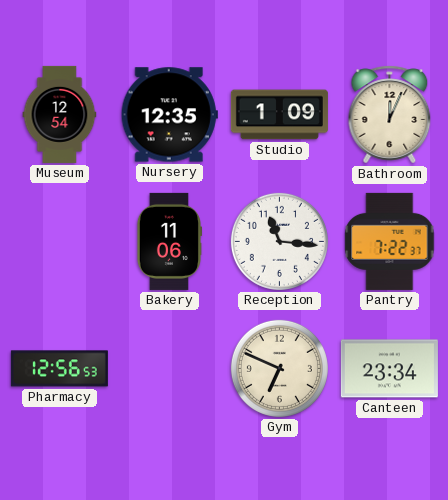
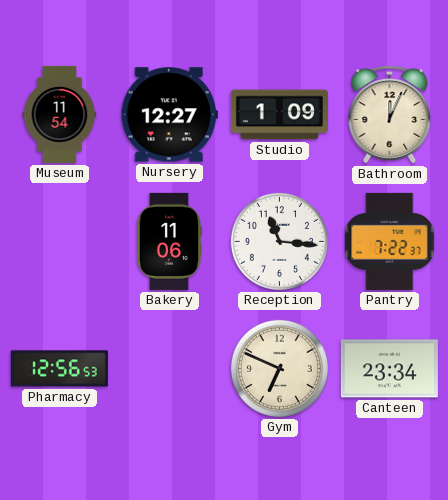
Museum: 12:54 -> 11:54 (60, 114)
Nursery: 12:35 -> 12:27 (169, 115)
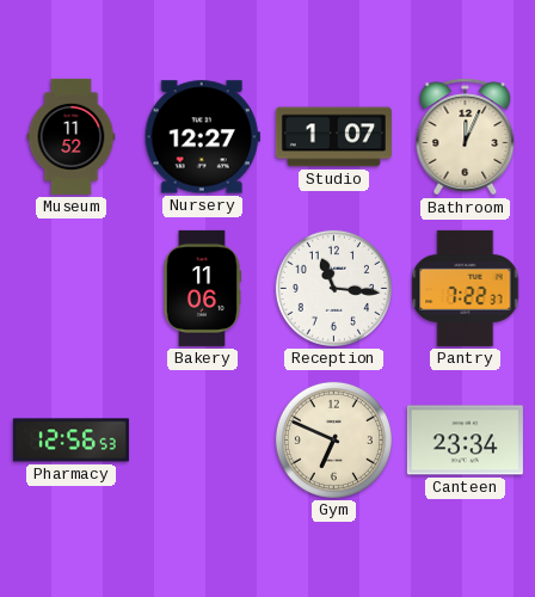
Museum: 11:54 -> 11:52 (72, 136)
Studio: 1:09 -> 1:07 (333, 137)
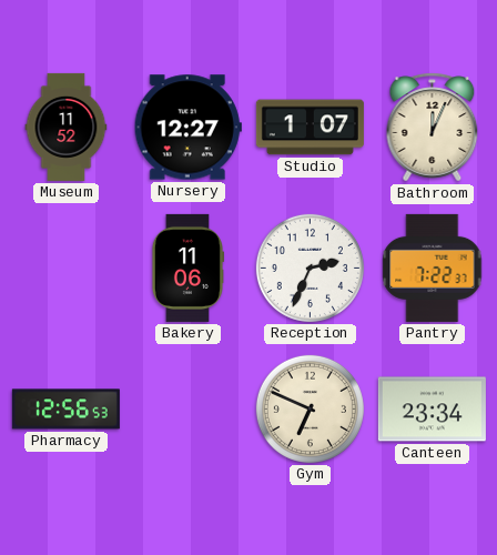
Reception: 11:16 -> 2:34 (310, 268)
